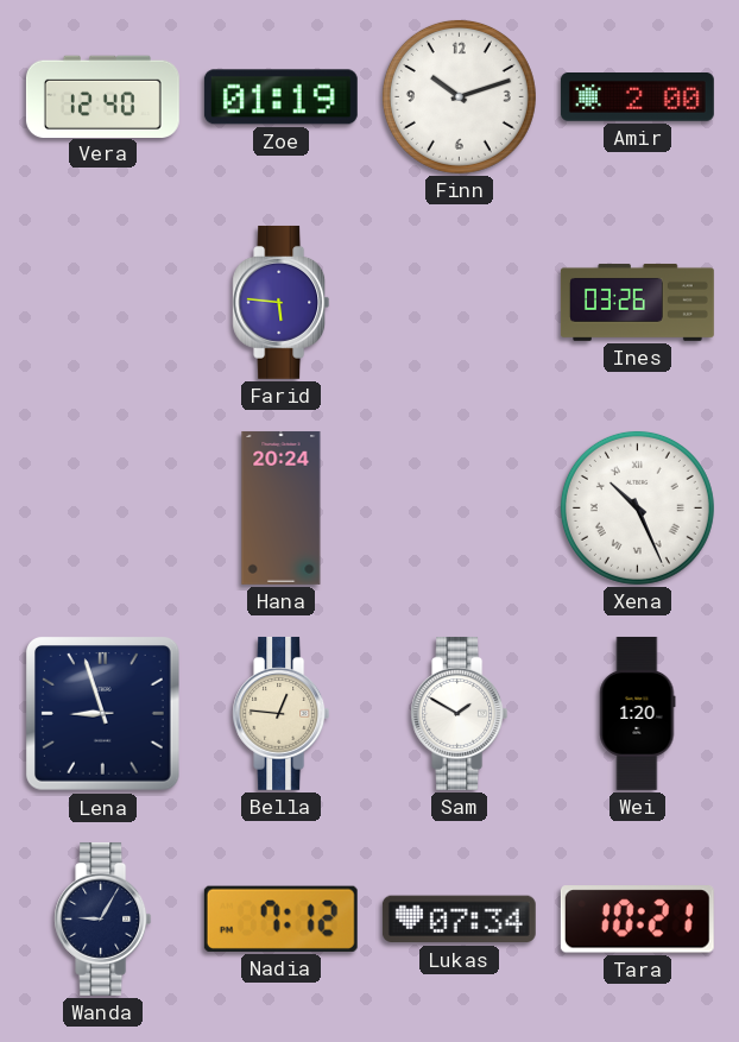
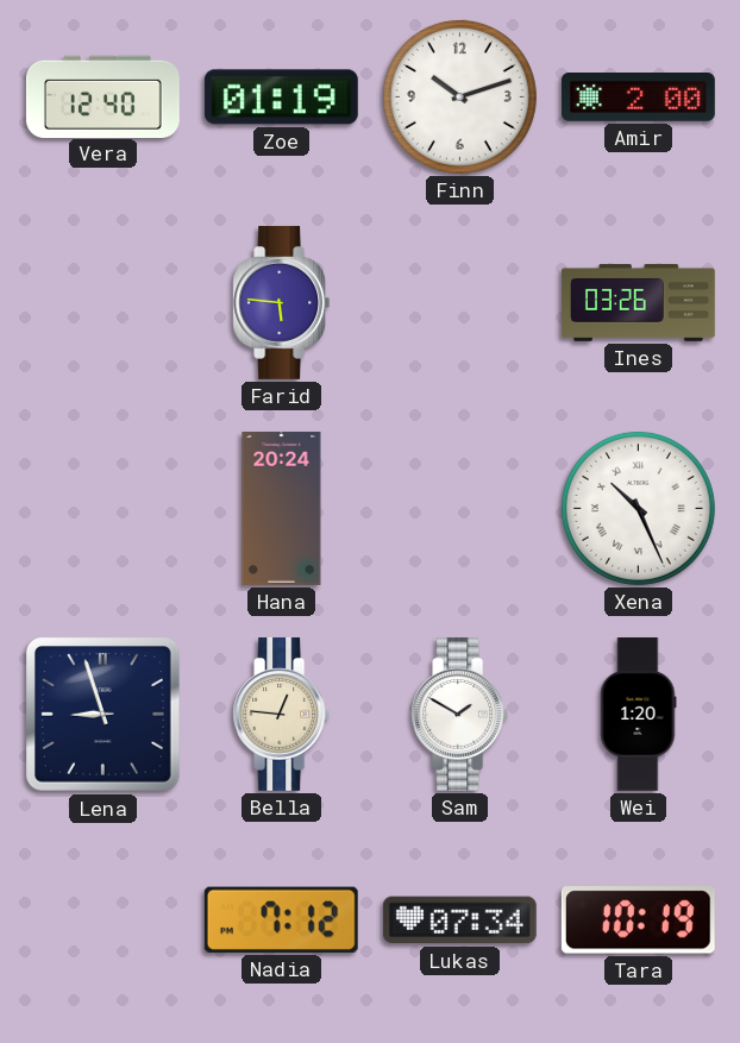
Wanda: 9:05 -> none (103, 918)
Tara: 10:21 -> 10:19 (638, 921)
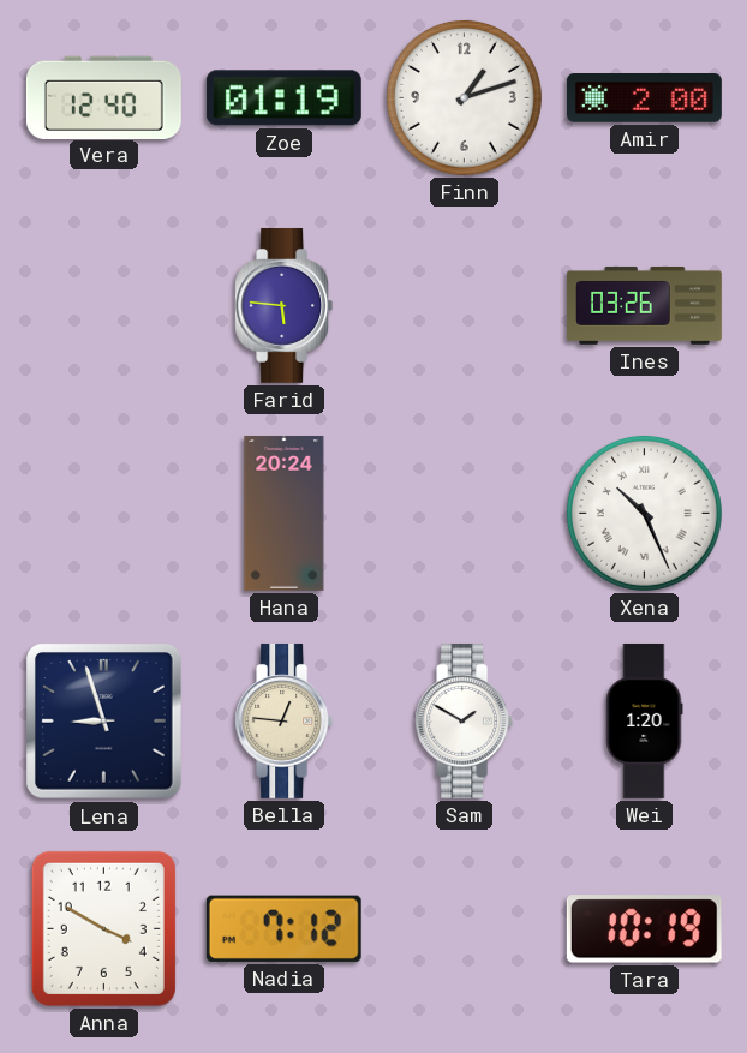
Finn: 10:12 -> 1:12 (464, 97)
Anna: none -> 3:50 (103, 928)
Lukas: 07:34 -> none (459, 921)
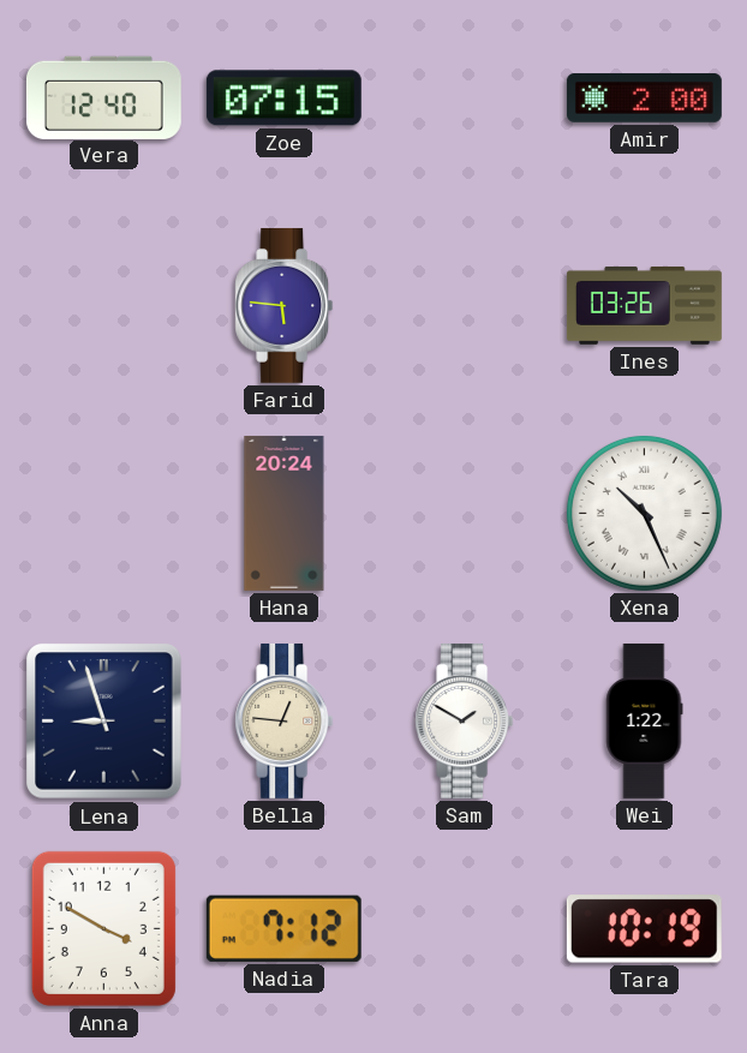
Zoe: 01:19 -> 07:15 (283, 98)
Finn: 1:12 -> none (464, 97)
Wei: 1:20 -> 1:22 (644, 722)
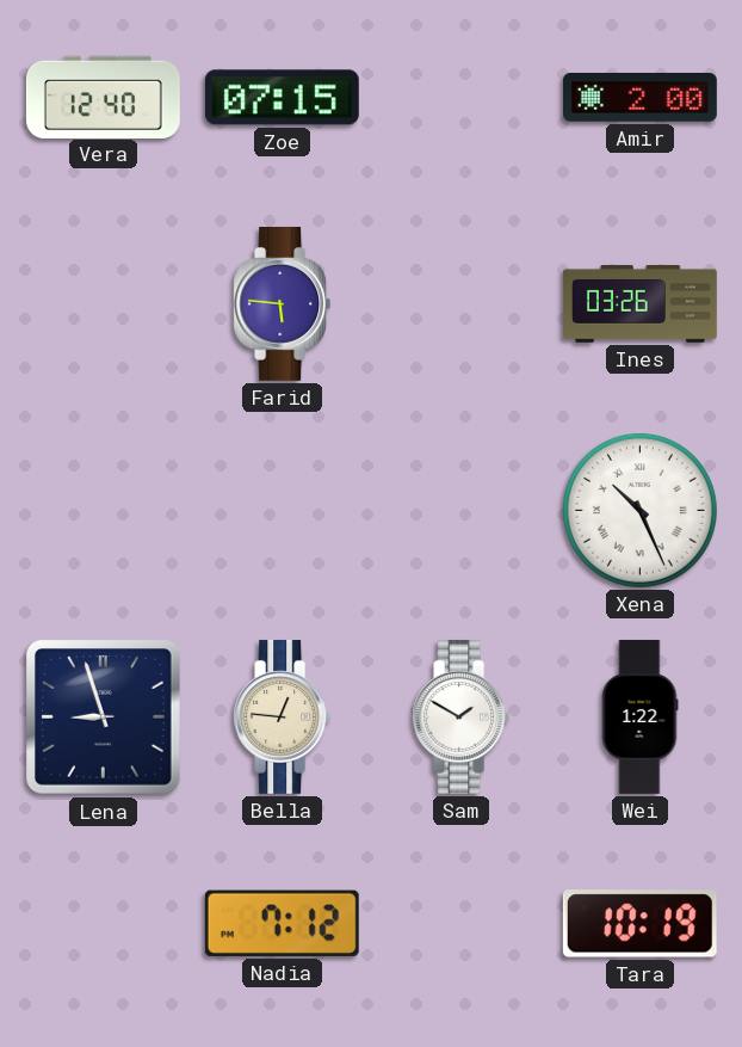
Hana: 20:24 -> none (285, 513)
Anna: 3:50 -> none (103, 928)
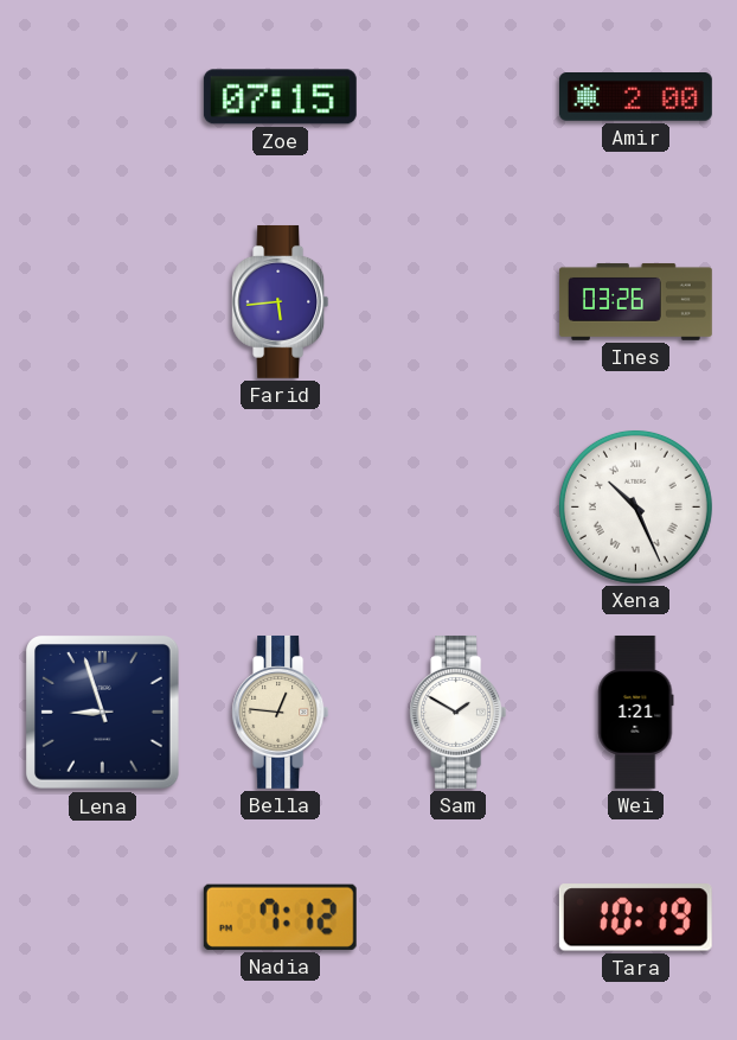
Vera: 12:40 -> none (103, 97)
Farid: 5:46 -> 5:44 (281, 301)
Wei: 1:22 -> 1:21 (635, 713)
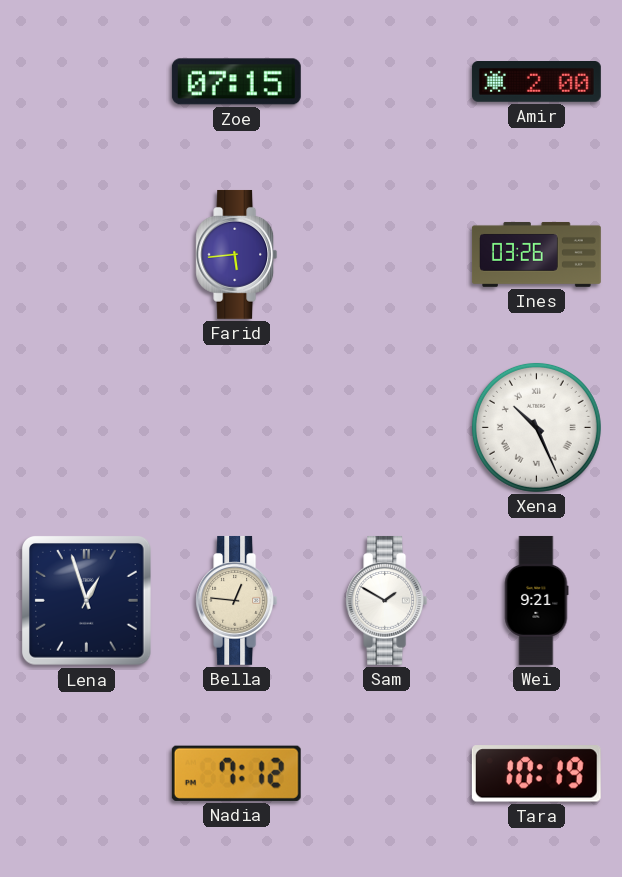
Lena: 8:57 -> 12:57 (87, 601)
Wei: 1:21 -> 9:21 (536, 601)
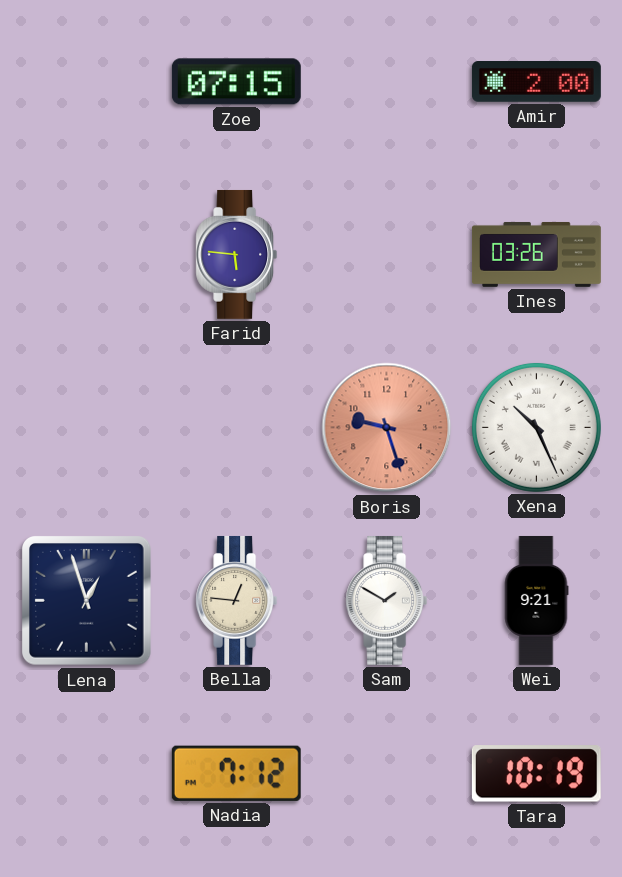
Farid: 5:44 -> 5:46 (237, 254)
Boris: none -> 9:27 (387, 428)
